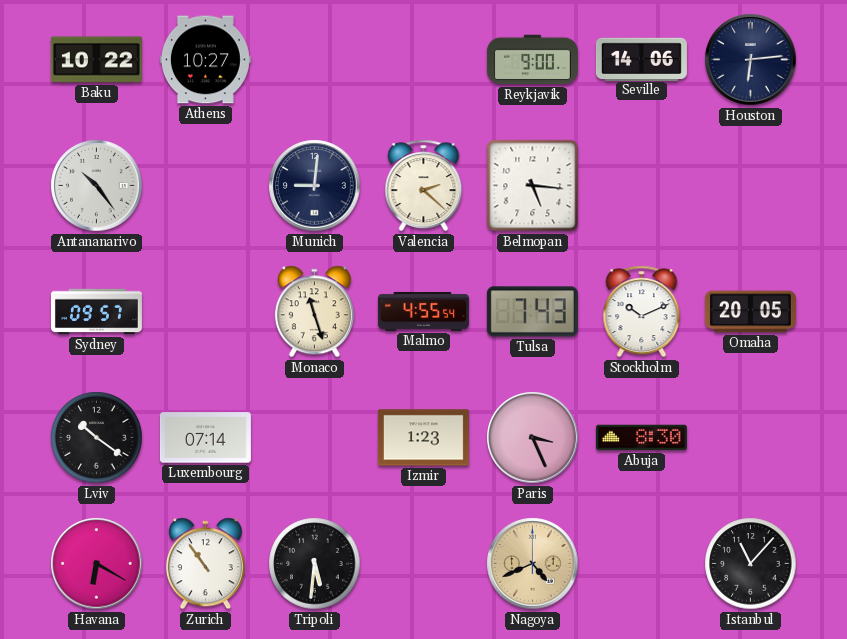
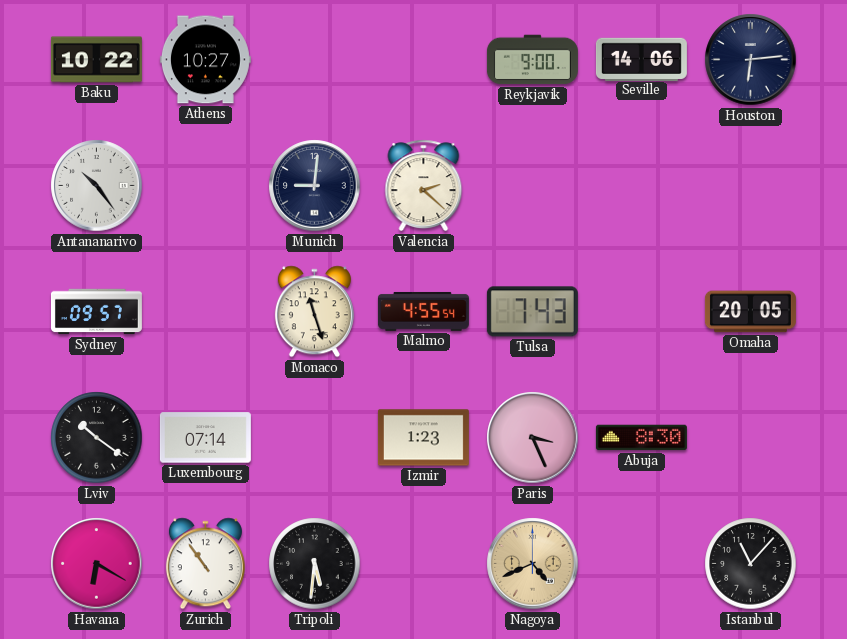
Belmopan: 5:16 -> none (533, 186)
Stockholm: 10:11 -> none (642, 312)
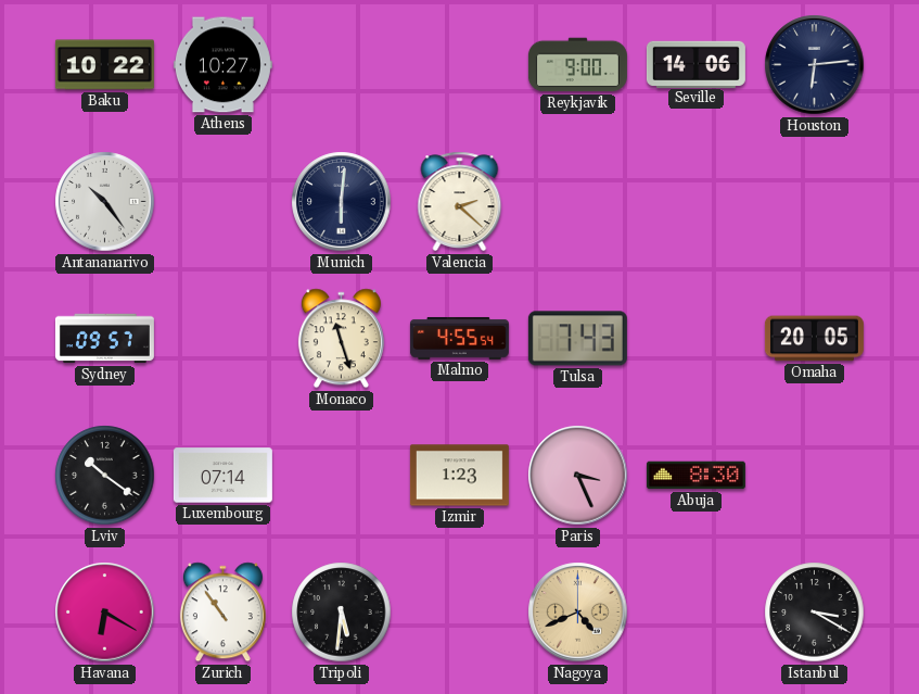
Munich: 9:01 -> 6:01 (342, 202)
Istanbul: 11:07 -> 3:20 (815, 613)
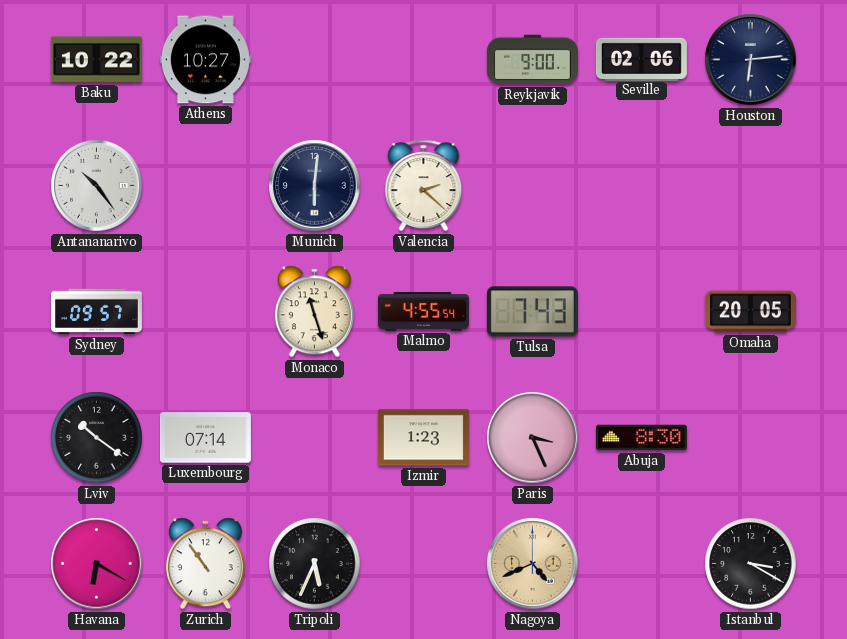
Seville: 14:06 -> 02:06 (641, 59)
Tripoli: 5:31 -> 5:34 (315, 564)
